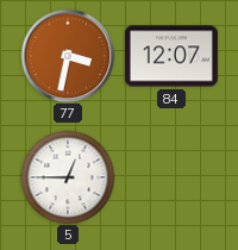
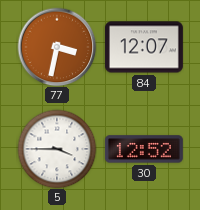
5: 12:45 -> 3:45 (57, 149)
30: none -> 12:52 (144, 149)
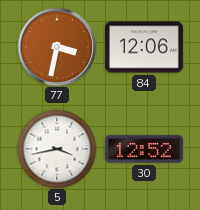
84: 12:07 -> 12:06 (144, 47)
5: 3:45 -> 3:43 (57, 149)
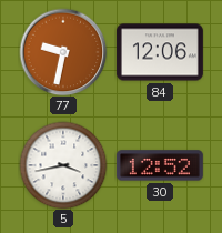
77: 3:32 -> 9:32 (63, 52)
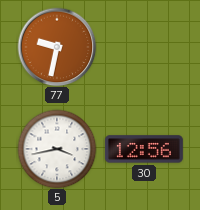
84: 12:06 -> none (160, 52)
30: 12:52 -> 12:56 (144, 149)
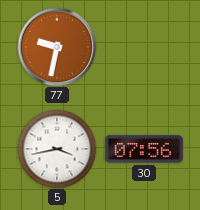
30: 12:56 -> 07:56 (144, 149)
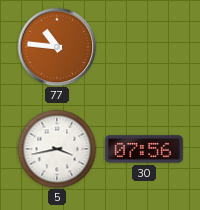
77: 9:32 -> 10:46 (57, 47)
